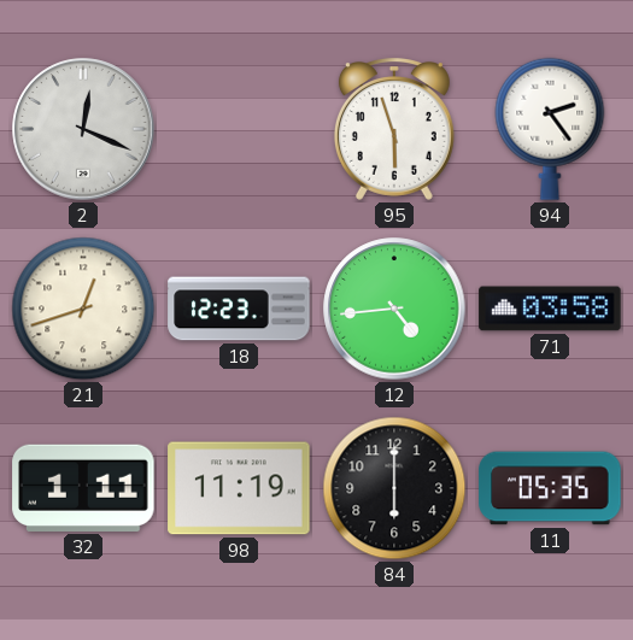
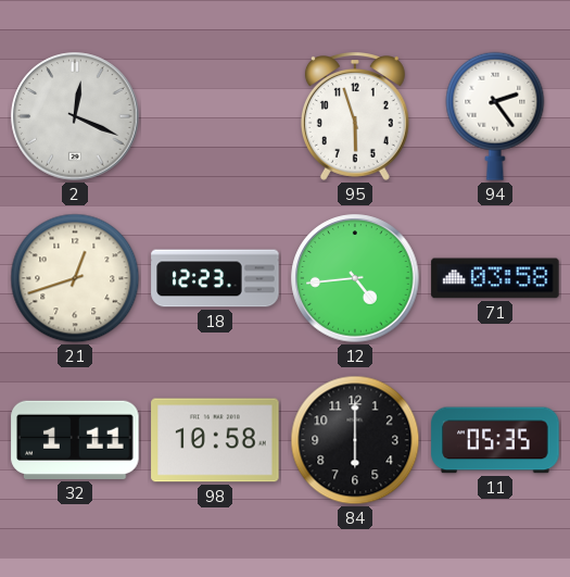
98: 11:19 -> 10:58 (215, 440)
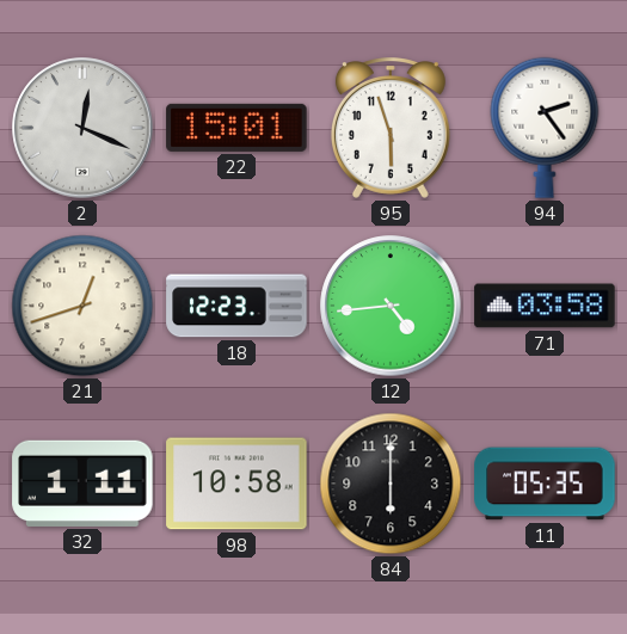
22: none -> 15:01 (236, 128)
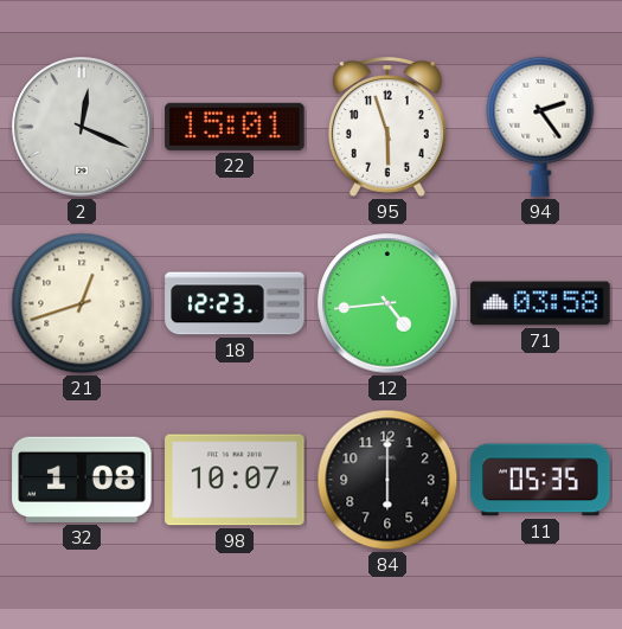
32: 1:11 -> 1:08 (82, 480)
98: 10:58 -> 10:07 (235, 480)
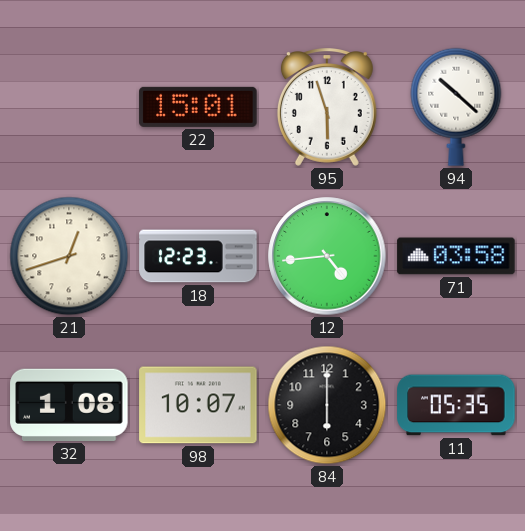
2: 12:19 -> none (82, 127)
94: 2:24 -> 10:22 (456, 107)
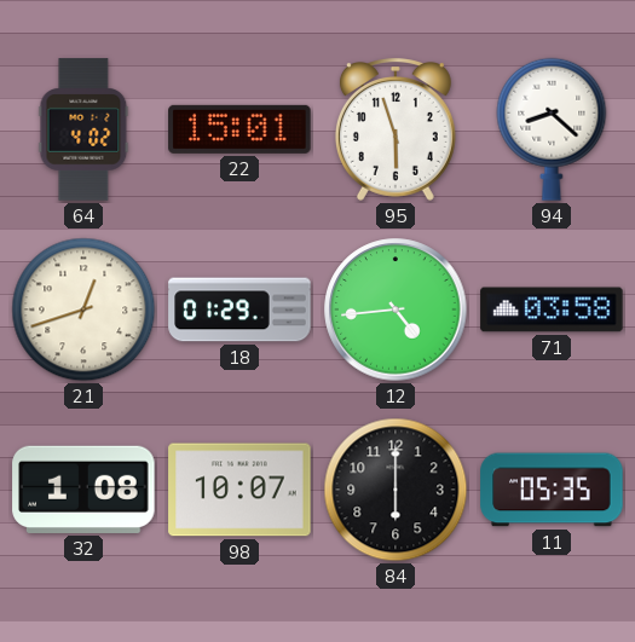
64: none -> 4:02 (83, 129)
94: 10:22 -> 8:22 (552, 129)
18: 12:23 -> 01:29 (239, 310)
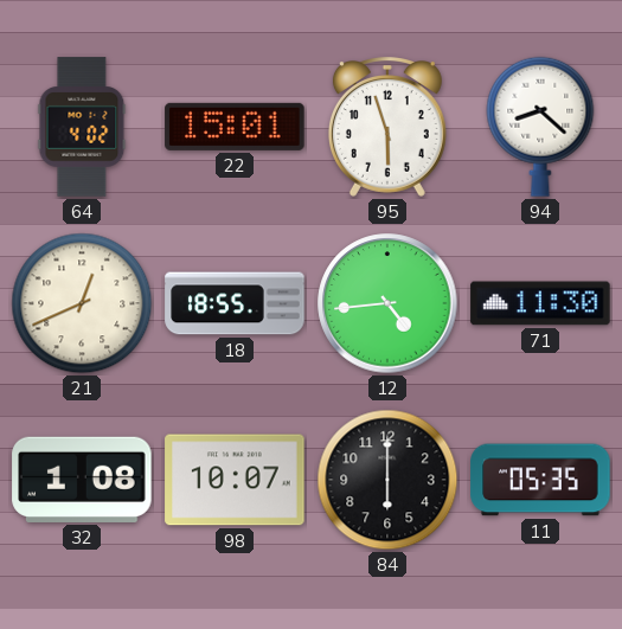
21: 12:42 -> 12:41 (82, 303)
18: 01:29 -> 18:55 (235, 303)
71: 03:58 -> 11:30 (540, 303)
